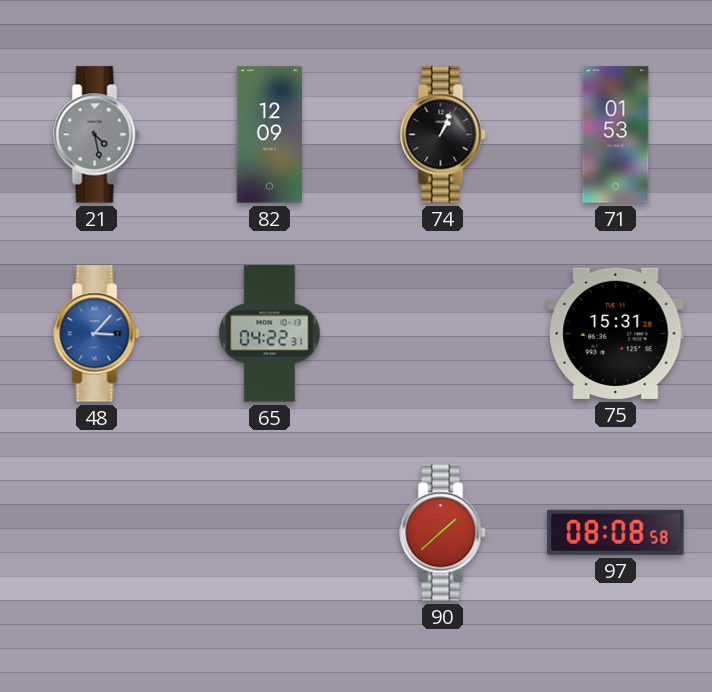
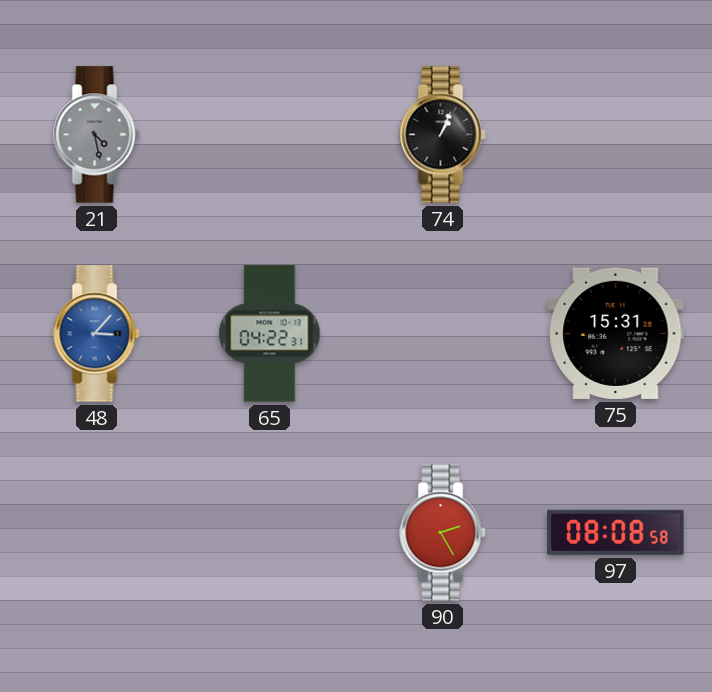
82: 12:09 -> none (269, 135)
71: 01:53 -> none (616, 135)
90: 1:38 -> 2:25 (443, 533)
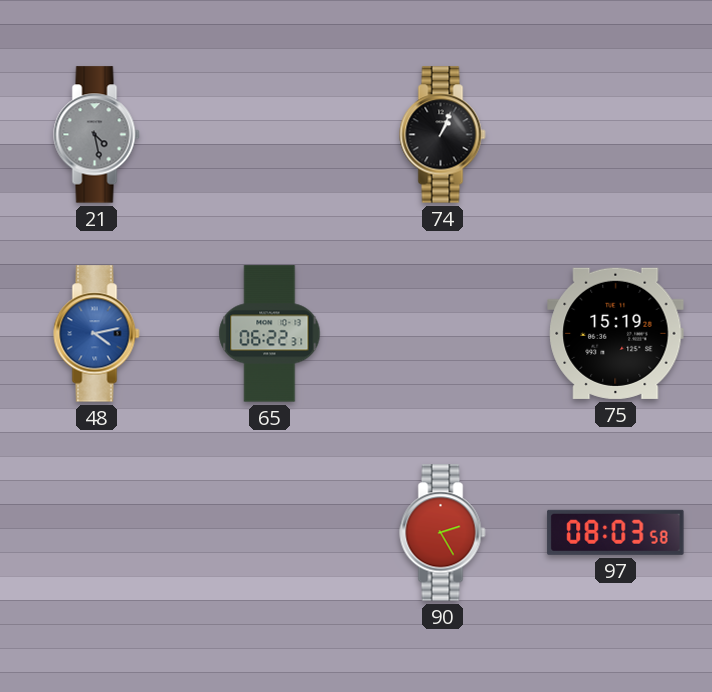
48: 3:07 -> 4:13 (97, 334)
65: 04:22 -> 06:22 (270, 334)
75: 15:31 -> 15:19 (616, 333)
97: 08:08 -> 08:03 (616, 532)
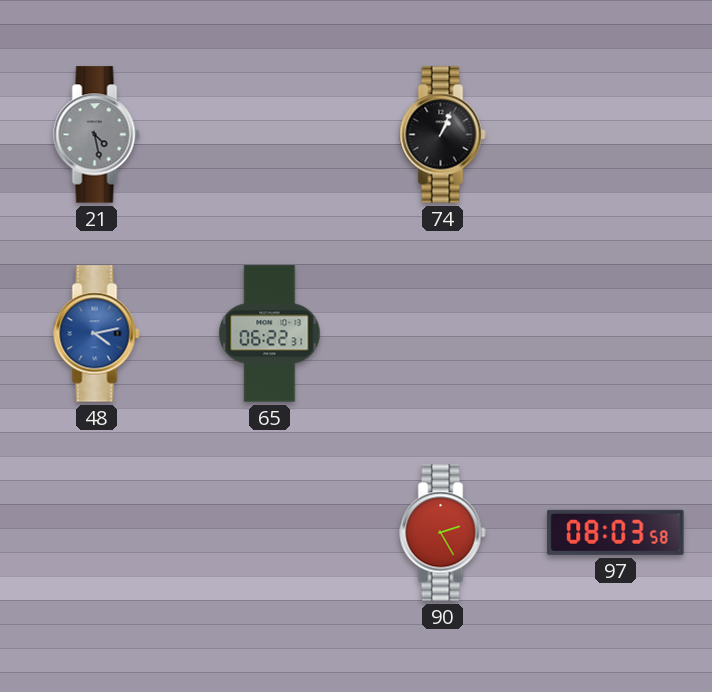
75: 15:19 -> none (616, 333)
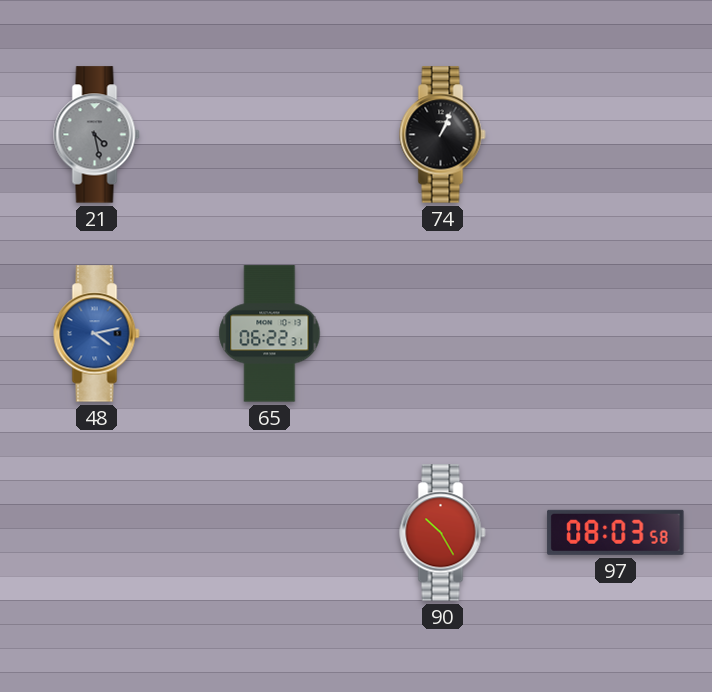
90: 2:25 -> 10:25 (443, 533)
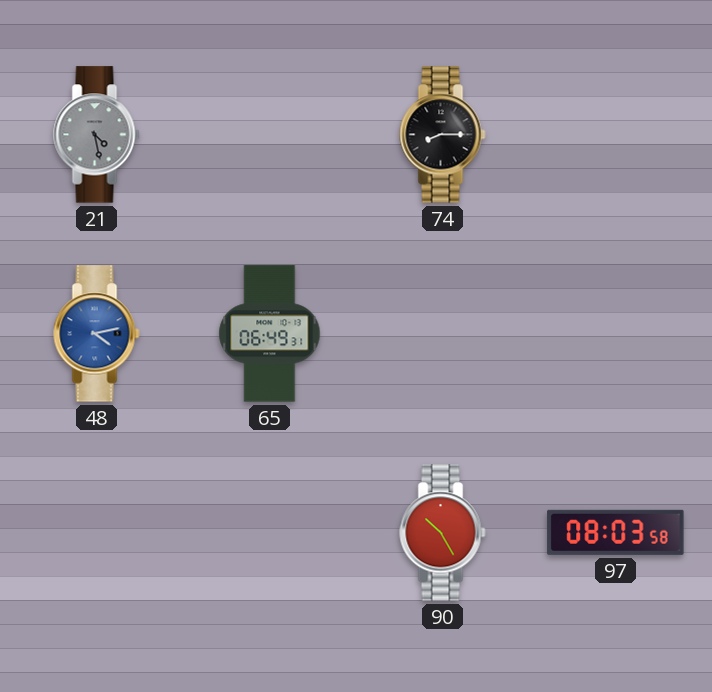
74: 1:04 -> 8:15 (443, 135)
65: 06:22 -> 06:49 (270, 334)
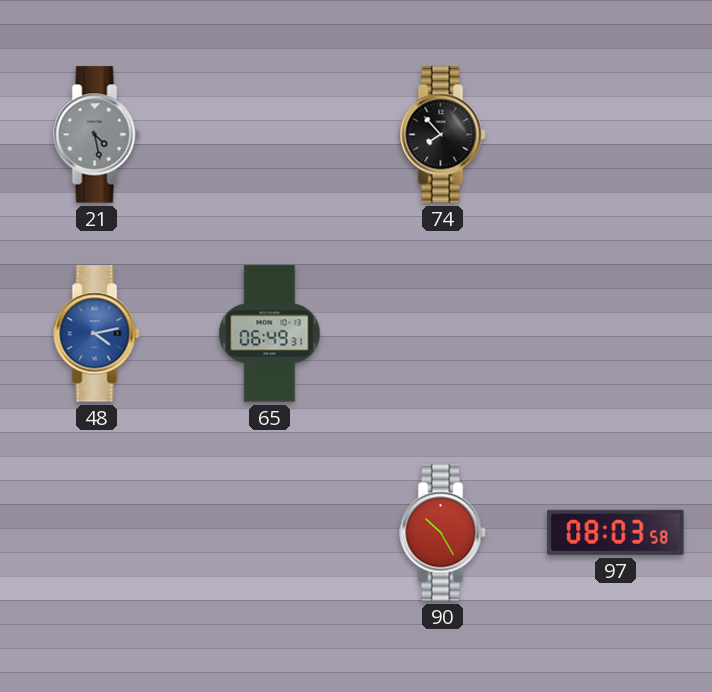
74: 8:15 -> 7:53 (443, 135)
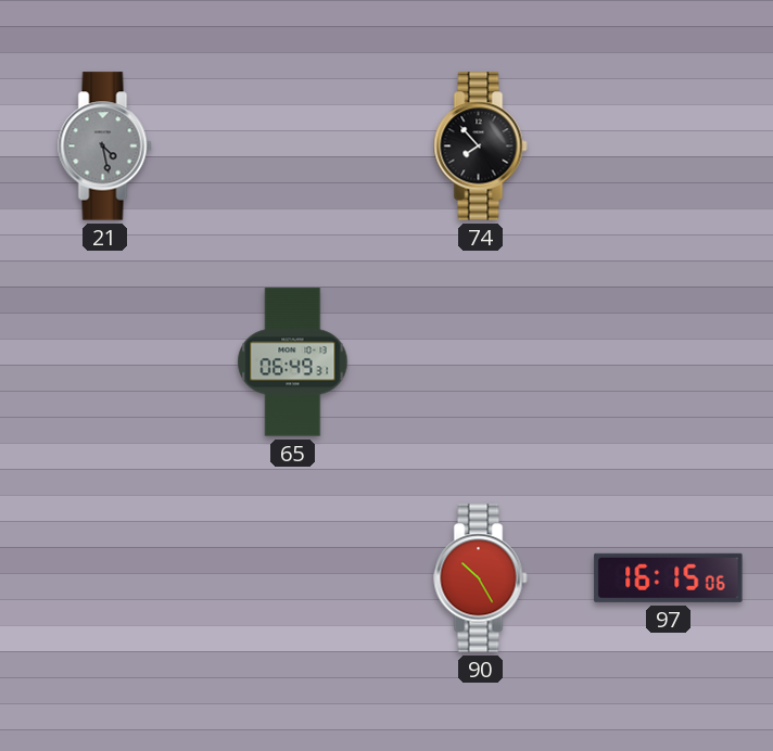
48: 4:13 -> none (97, 334)
97: 08:03 -> 16:15 (669, 577)
